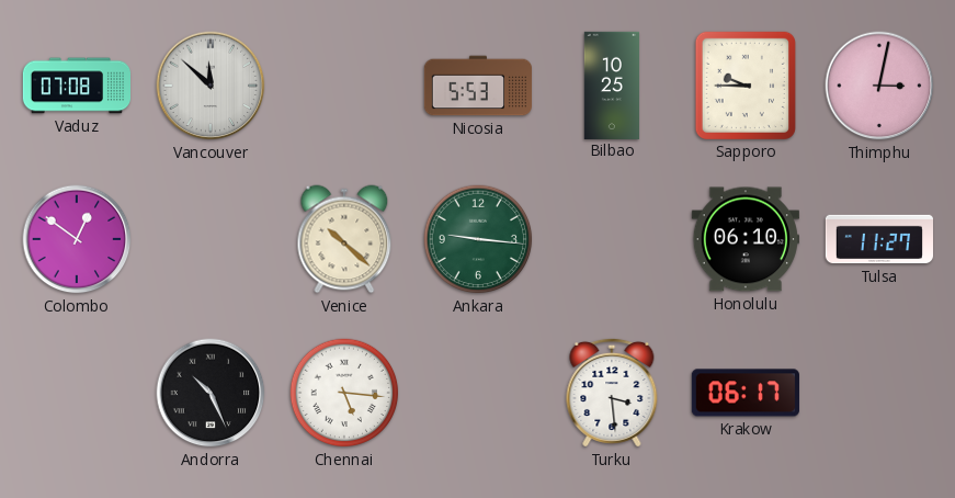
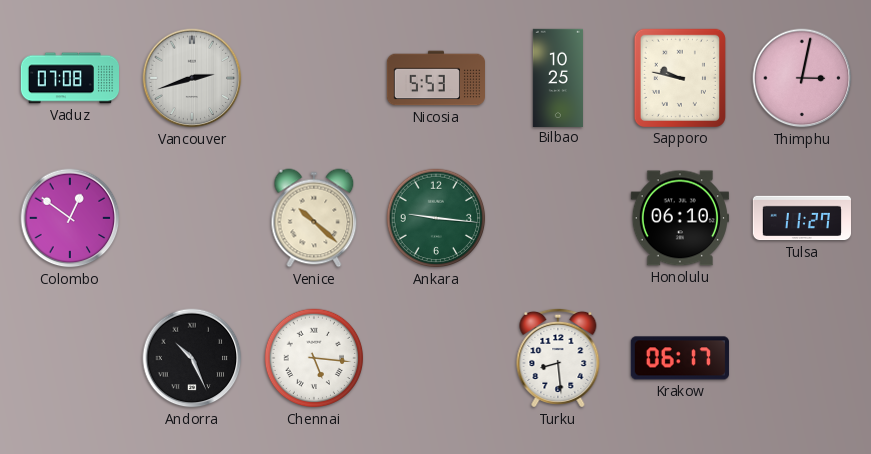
Vancouver: 11:52 -> 2:42 (192, 78)
Sapporo: 9:45 -> 9:47 (680, 78)
Turku: 3:29 -> 8:29 (558, 358)
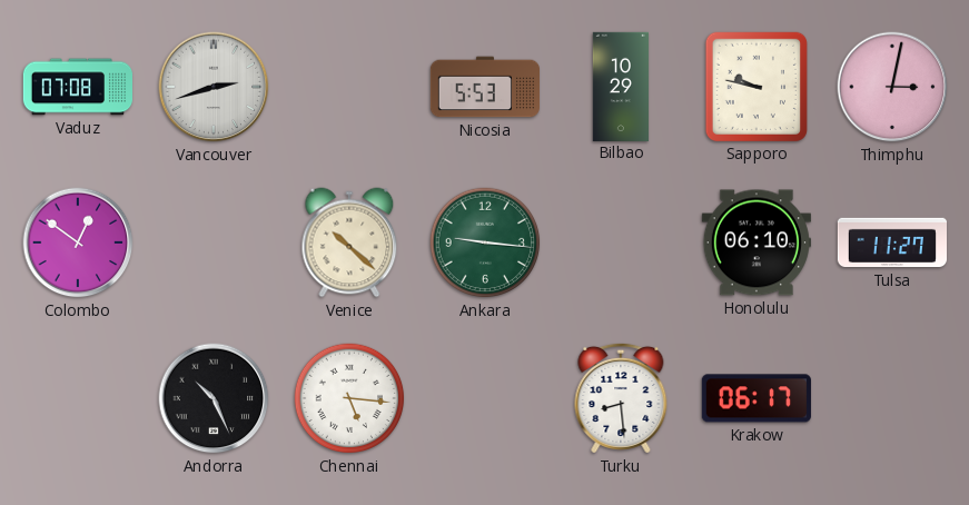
Bilbao: 10:25 -> 10:29 (620, 86)
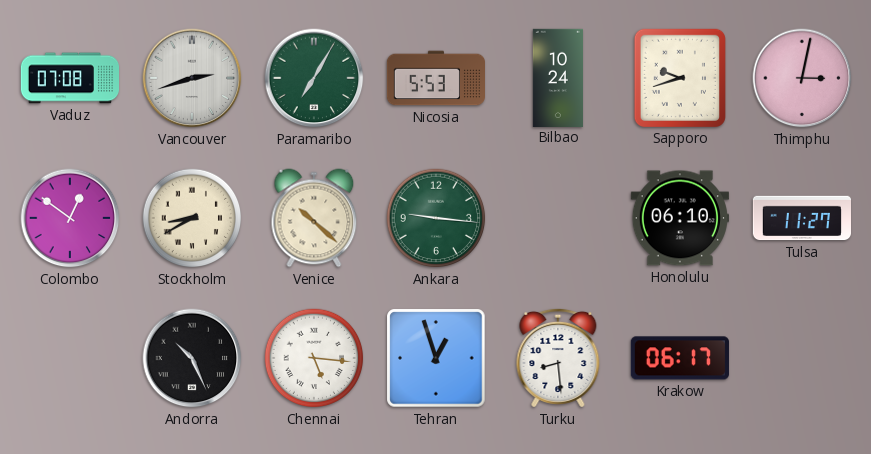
Paramaribo: none -> 7:05 (314, 78)
Bilbao: 10:29 -> 10:24 (557, 77)
Sapporo: 9:47 -> 9:42 (680, 78)
Stockholm: none -> 8:40 (192, 218)
Tehran: none -> 12:57 (436, 358)
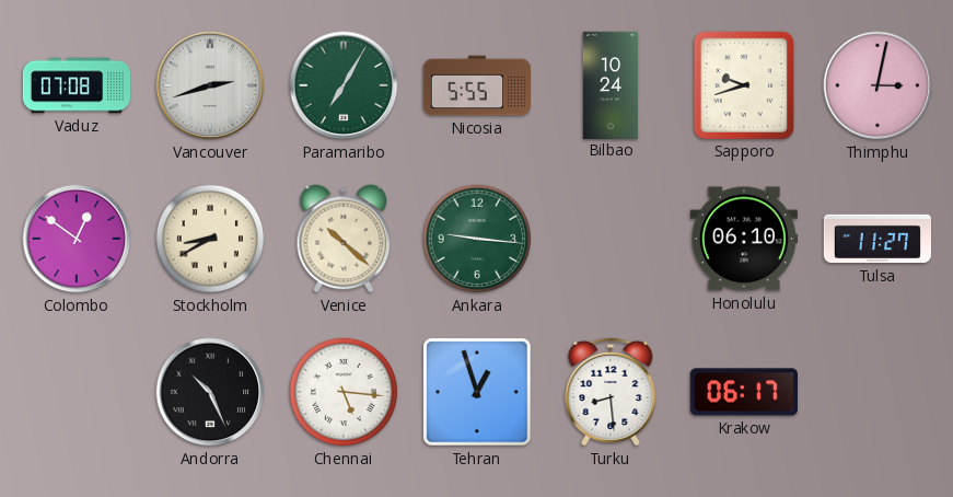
Nicosia: 5:53 -> 5:55 (476, 85)
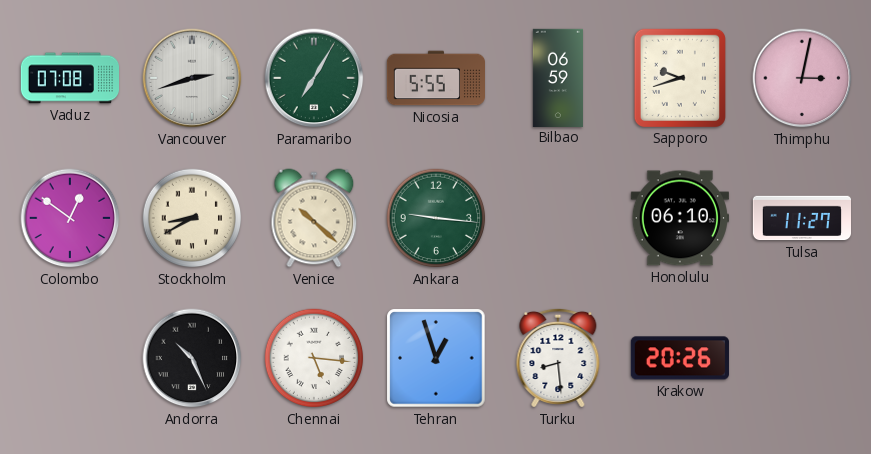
Bilbao: 10:24 -> 06:59 (557, 77)
Krakow: 06:17 -> 20:26 (680, 358)
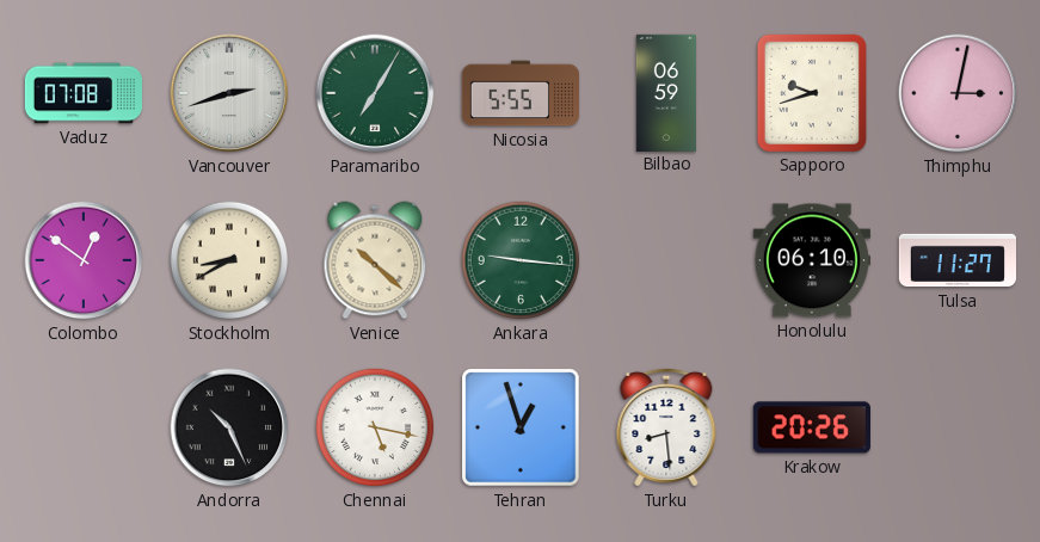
Chennai: 5:16 -> 5:17 (375, 427)
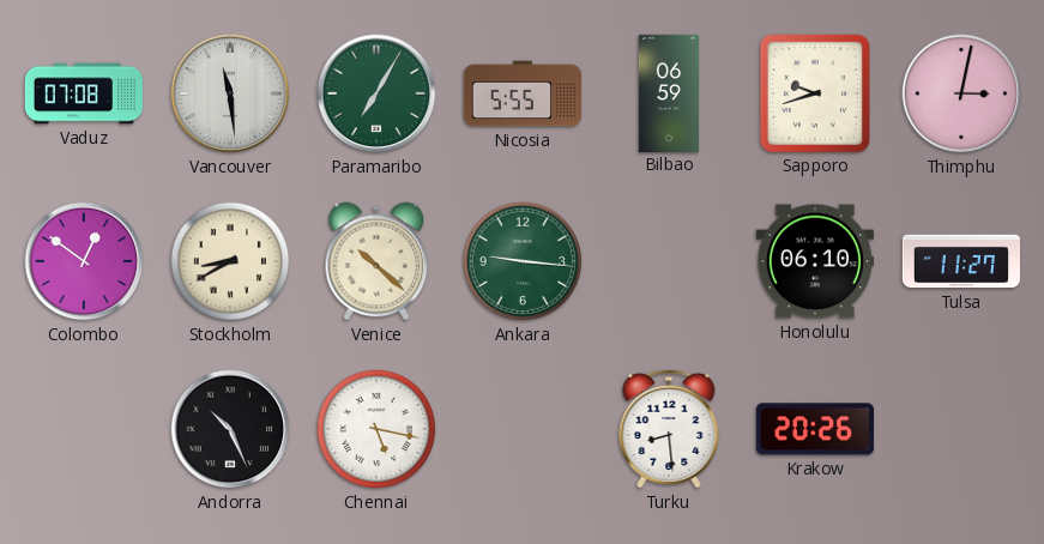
Vancouver: 2:42 -> 11:29 (230, 93)
Tehran: 12:57 -> none (521, 427)
